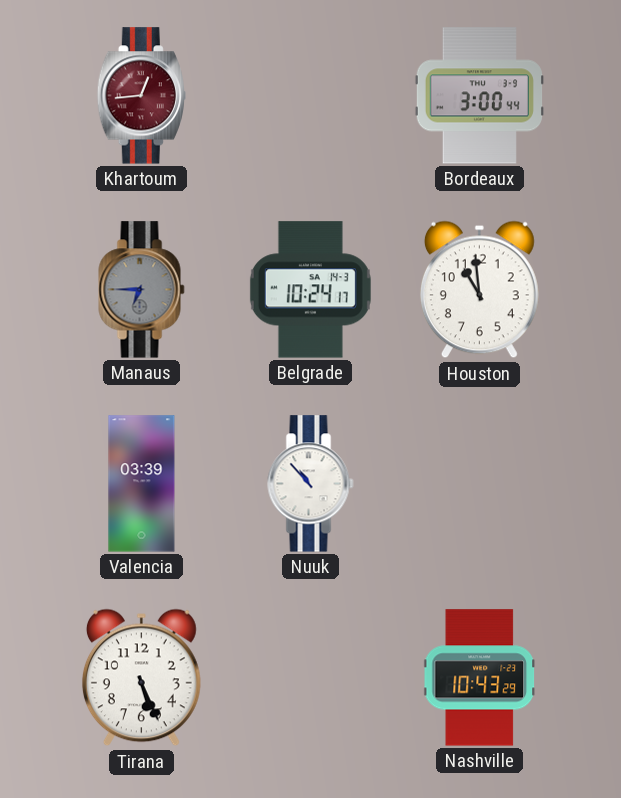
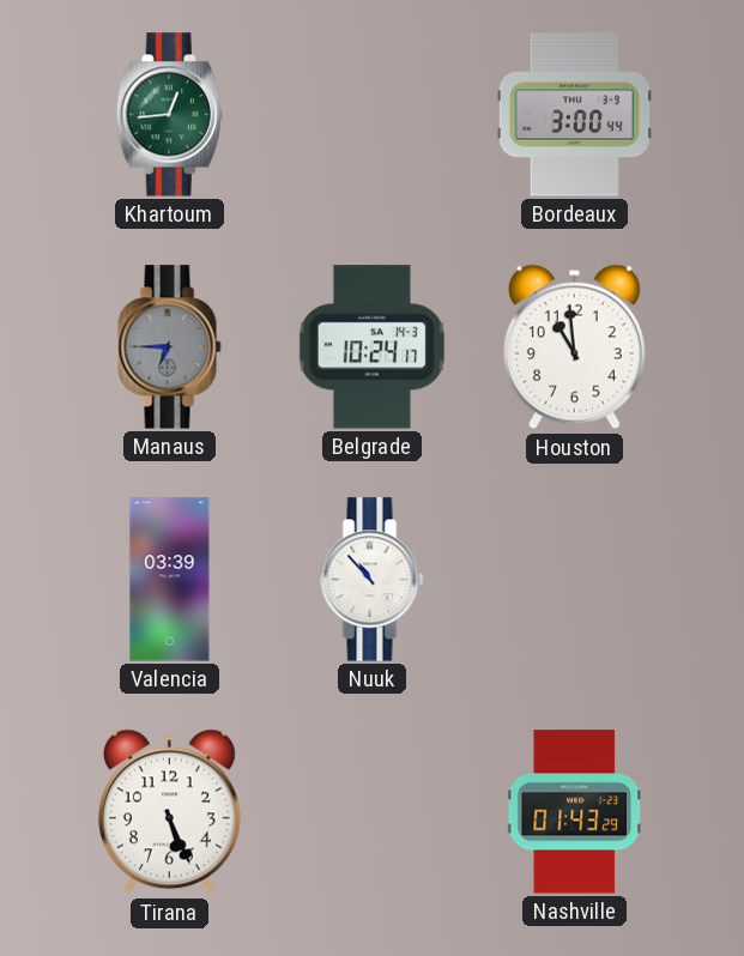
Khartoum dial: burgundy -> green (169, 115)
Nashville: 10:43 -> 01:43 (574, 812)
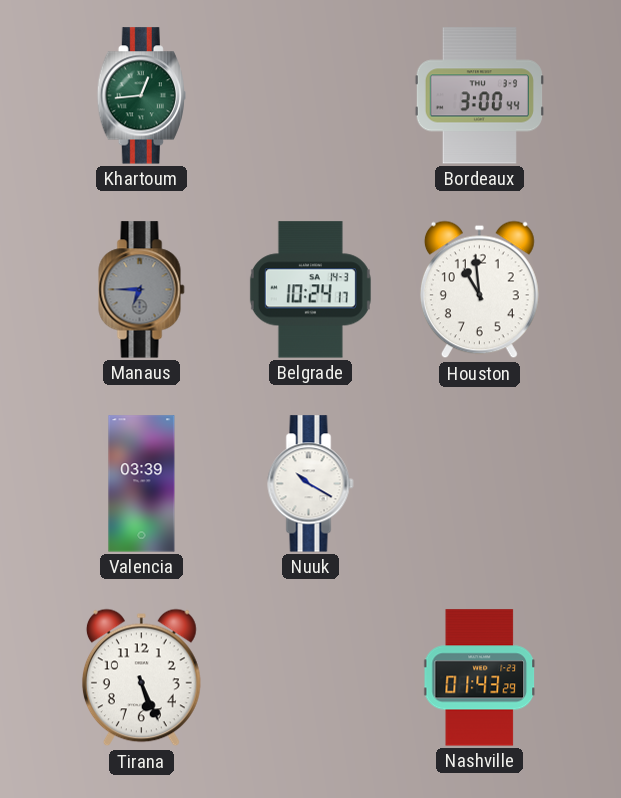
Nuuk: 10:53 -> 10:20 (311, 484)
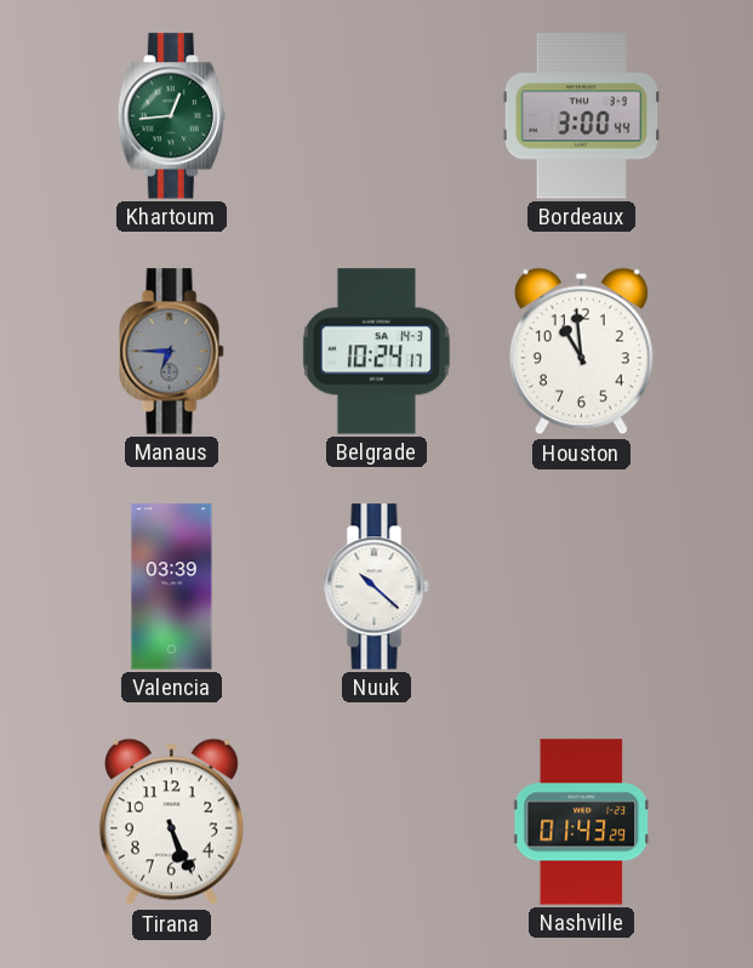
Nuuk: 10:20 -> 10:22 (377, 587)
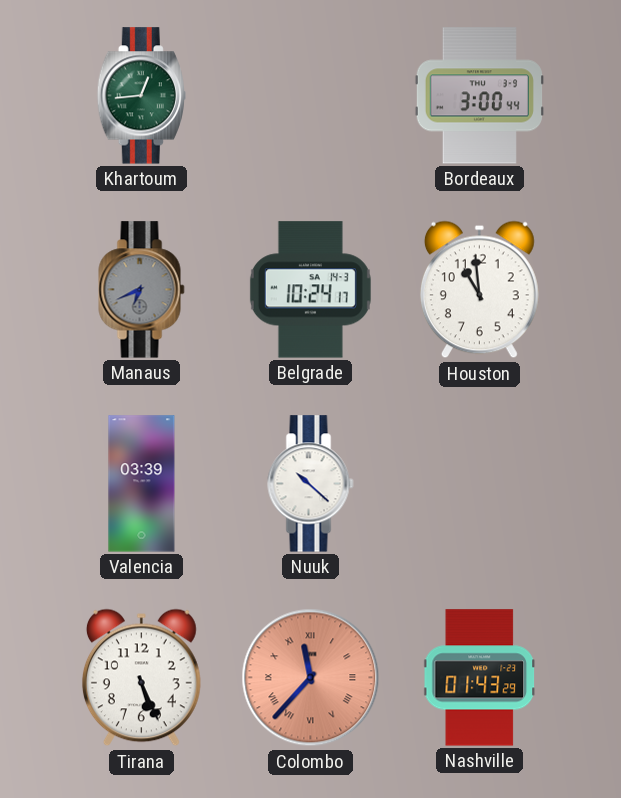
Manaus: 6:45 -> 6:41 (142, 290)
Colombo: none -> 11:37 (311, 678)
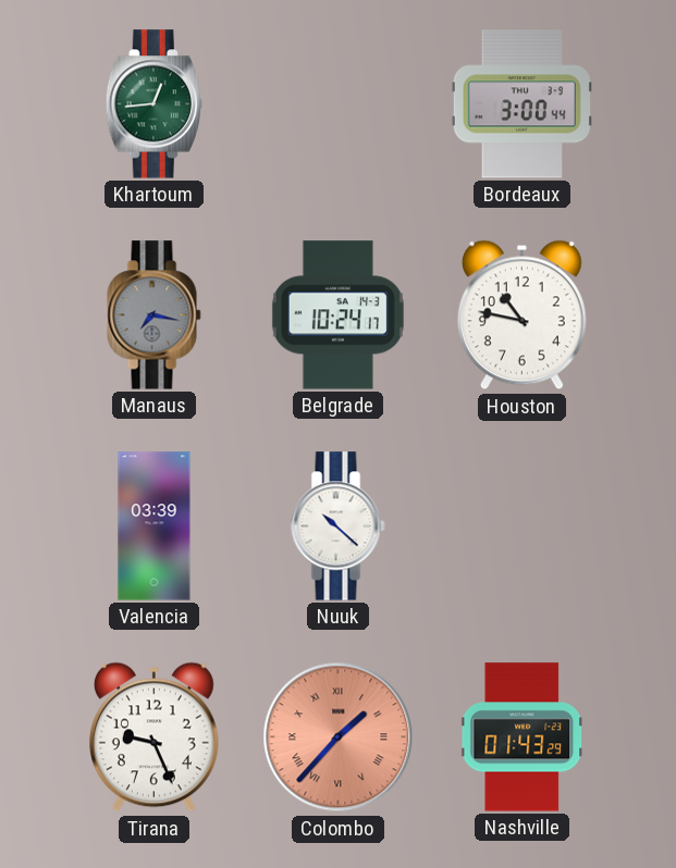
Manaus: 6:41 -> 7:17 (155, 315)
Houston: 10:59 -> 10:47 (521, 315)
Tirana: 5:26 -> 9:26 (153, 737)
Colombo: 11:37 -> 1:37 (339, 737)
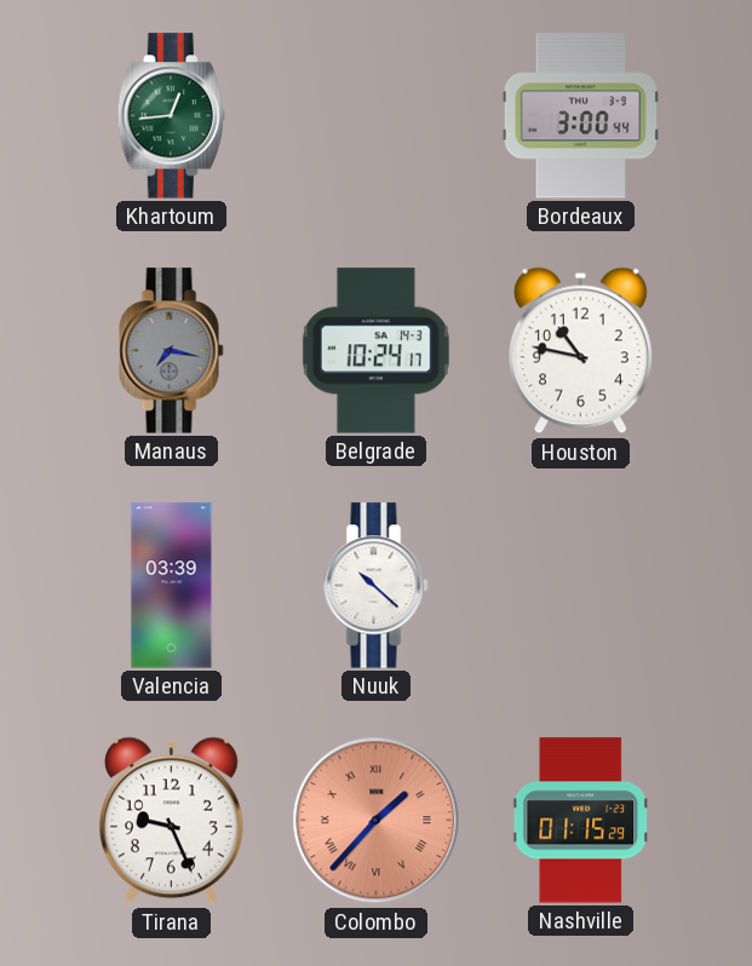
Nashville: 01:43 -> 01:15 (580, 821)
